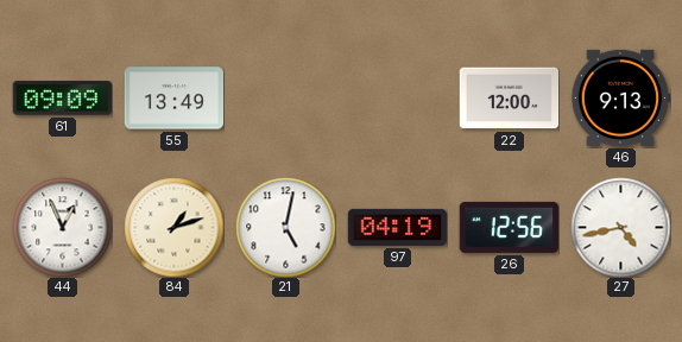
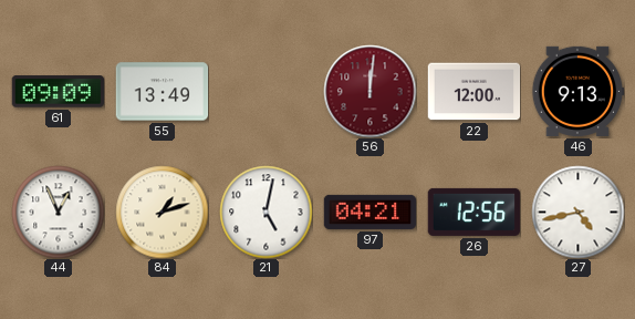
56: none -> 12:01 (369, 91)
97: 04:19 -> 04:21 (369, 212)
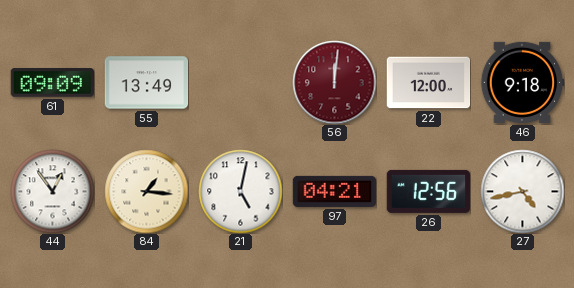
46: 9:13 -> 9:18 (522, 82)
44: 12:56 -> 12:54 (52, 191)
84: 1:12 -> 1:16 (146, 191)
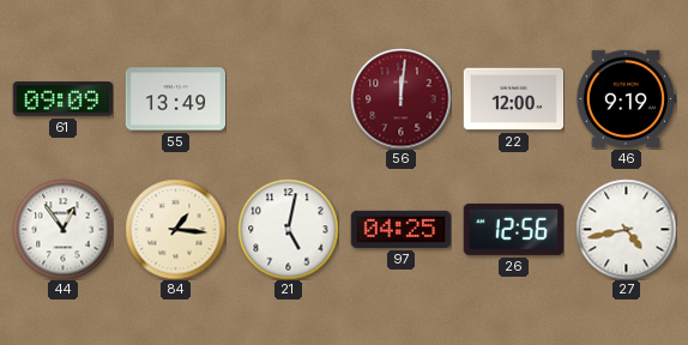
46: 9:18 -> 9:19 (626, 98)
97: 04:21 -> 04:25 (400, 229)
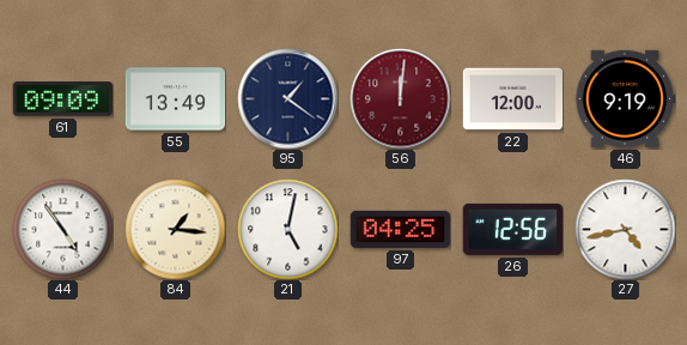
95: none -> 1:21 (287, 98)
44: 12:54 -> 4:54 (62, 229)
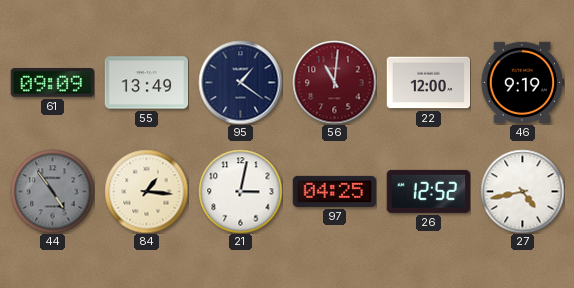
56: 12:01 -> 11:01 (334, 82)
44 dial: white -> grey (52, 191)
21: 5:02 -> 3:02 (240, 191)
26: 12:56 -> 12:52 (428, 191)
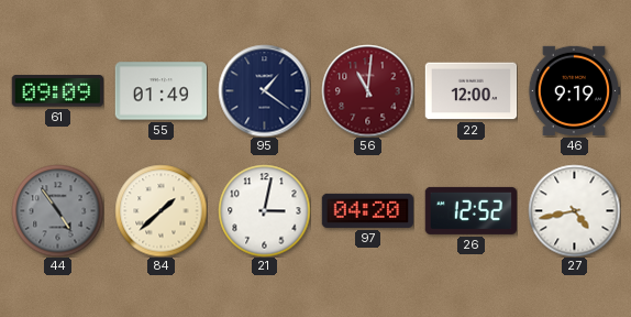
55: 13:49 -> 01:49 (160, 91)
84: 1:16 -> 1:38 (160, 210)
97: 04:25 -> 04:20 (367, 210)
